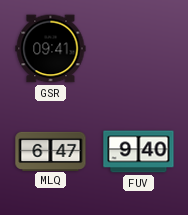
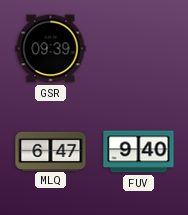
GSR: 09:41 -> 09:39 (51, 49)
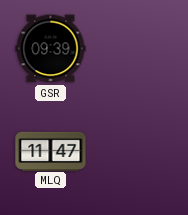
MLQ: 6:47 -> 11:47 (51, 151)
FUV: 9:40 -> none (139, 152)
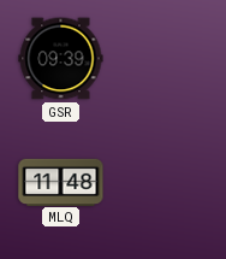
MLQ: 11:47 -> 11:48 (61, 182)
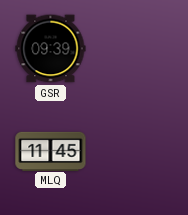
MLQ: 11:48 -> 11:45 (51, 151)
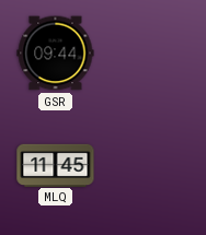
GSR: 09:39 -> 09:44 (56, 54)
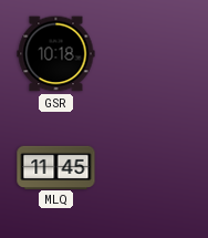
GSR: 09:44 -> 10:18 (56, 54)
